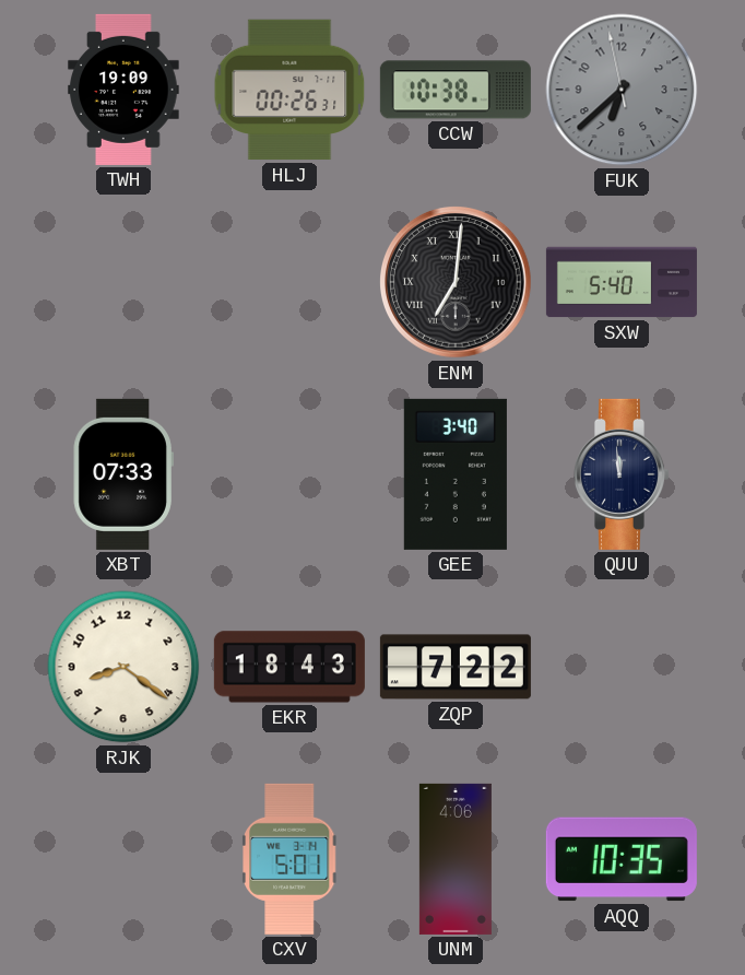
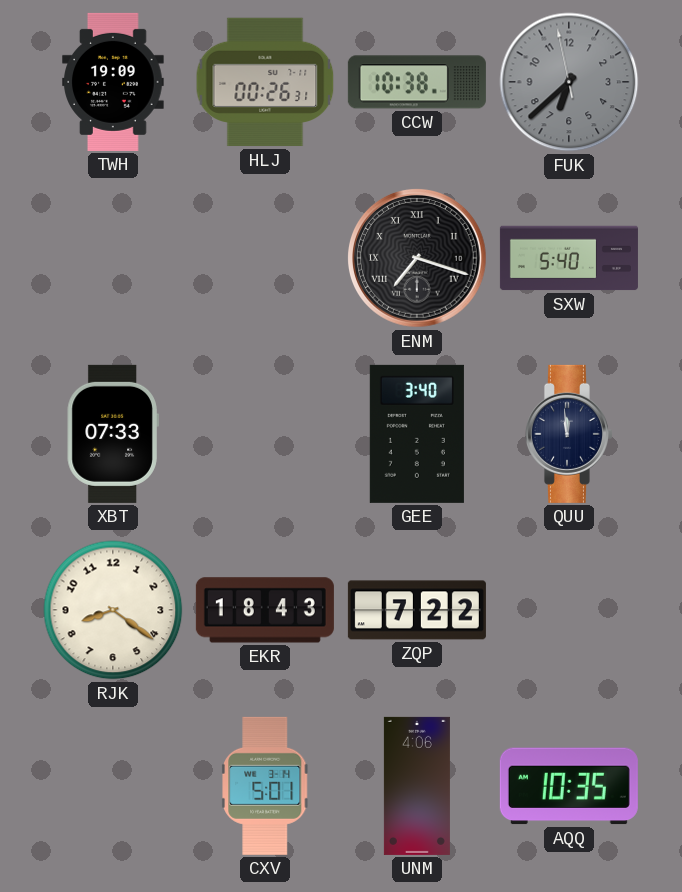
ENM: 7:01 -> 7:18 (418, 259)
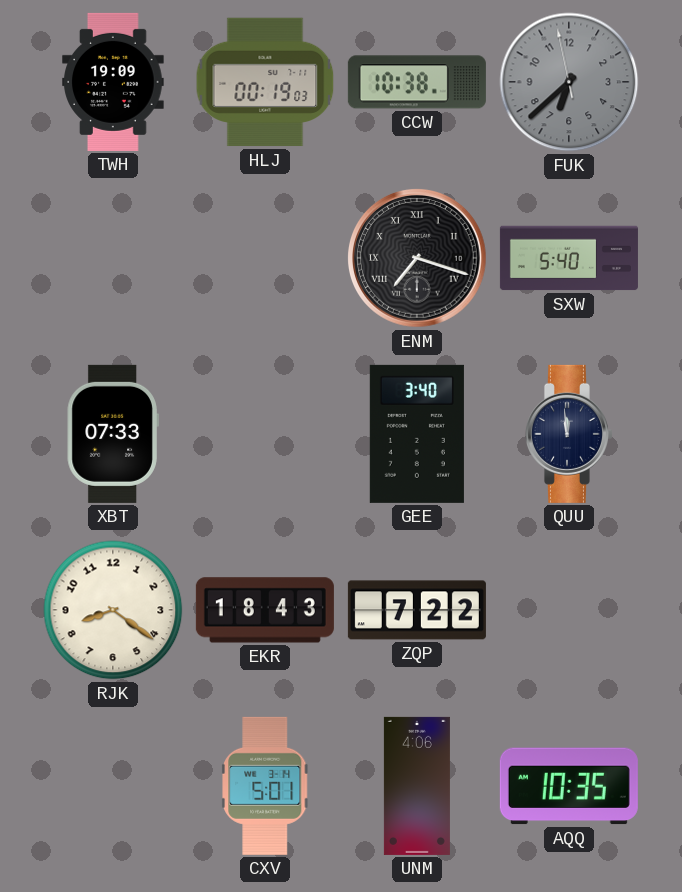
HLJ: 00:26 -> 00:19 (265, 82)
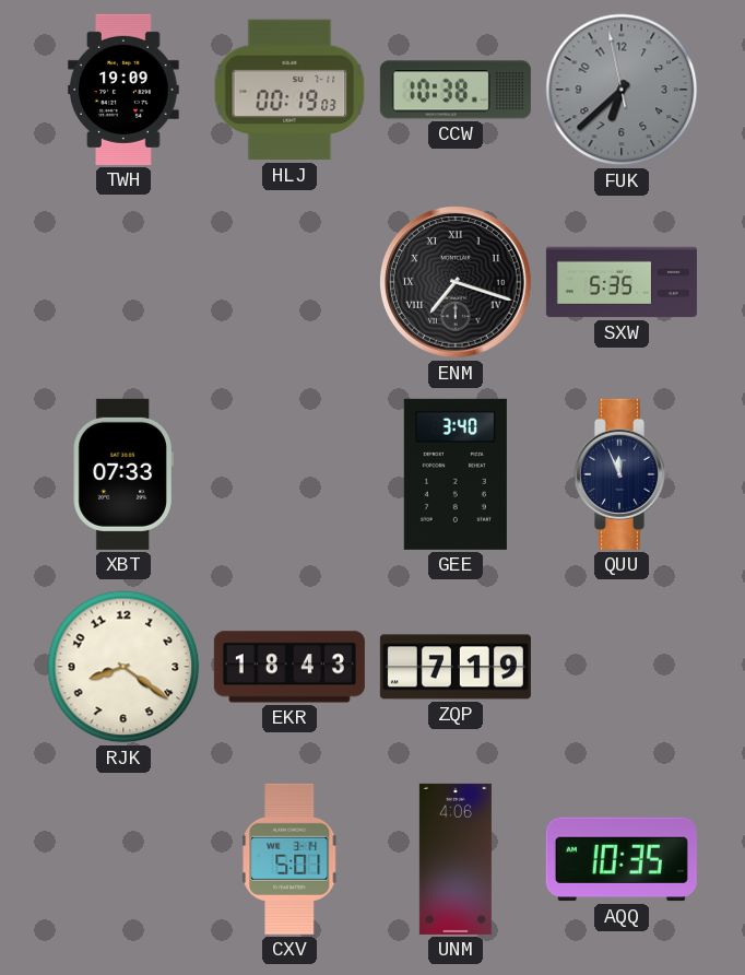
SXW: 5:40 -> 5:35 (622, 282)
QUU: 11:59 -> 11:56 (620, 474)
ZQP: 7:22 -> 7:19 (456, 667)
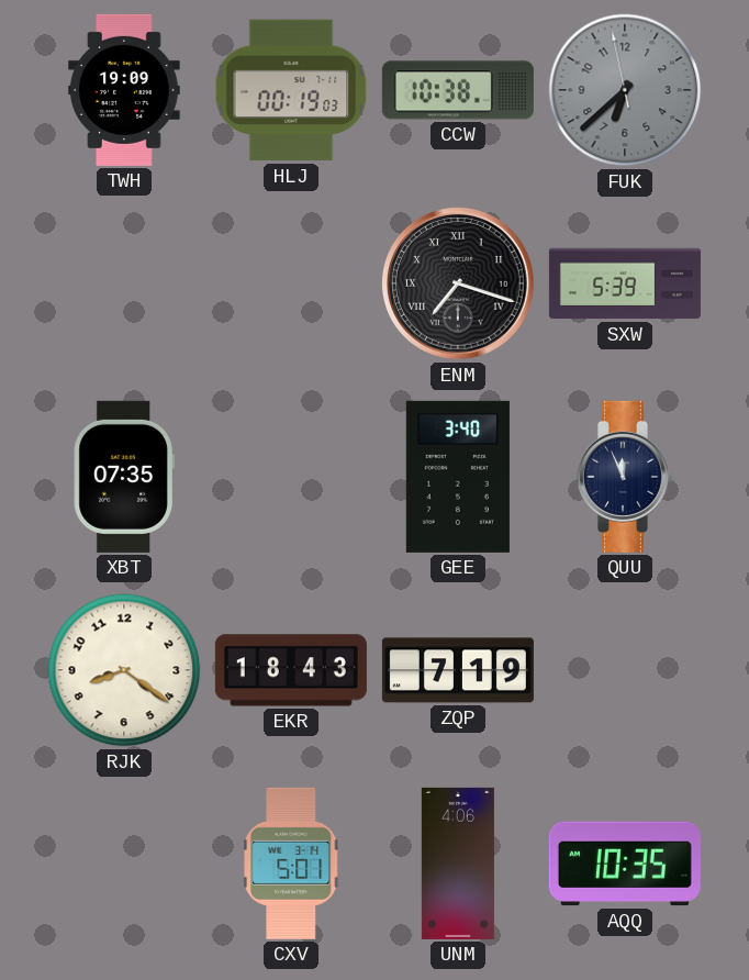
SXW: 5:35 -> 5:39 (625, 283)
XBT: 07:33 -> 07:35 (124, 477)
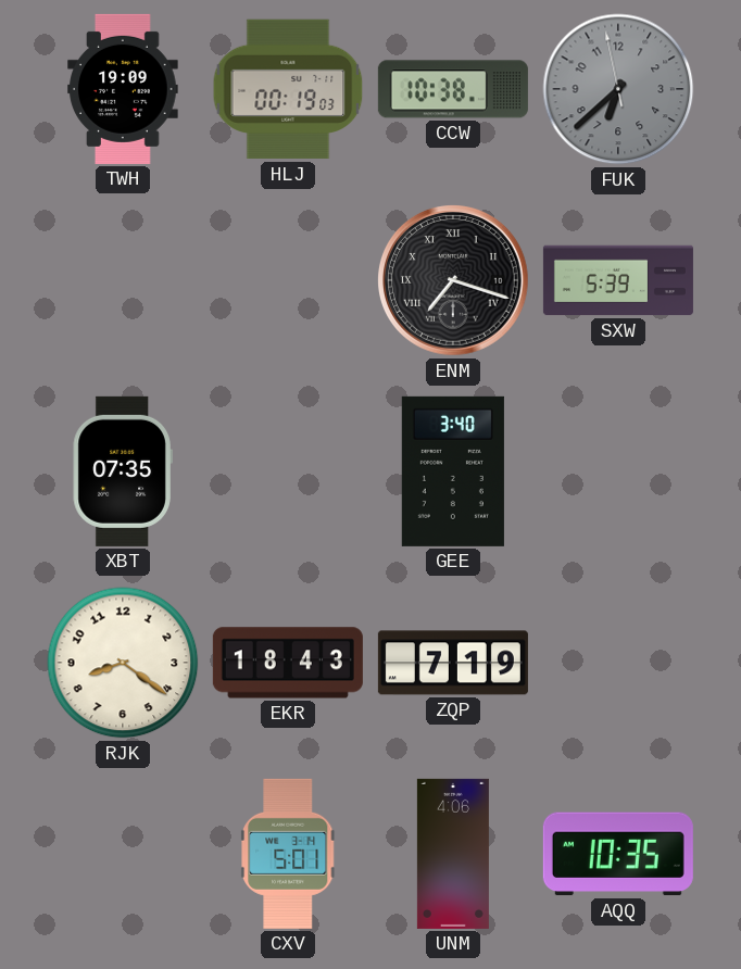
QUU: 11:56 -> none (624, 477)
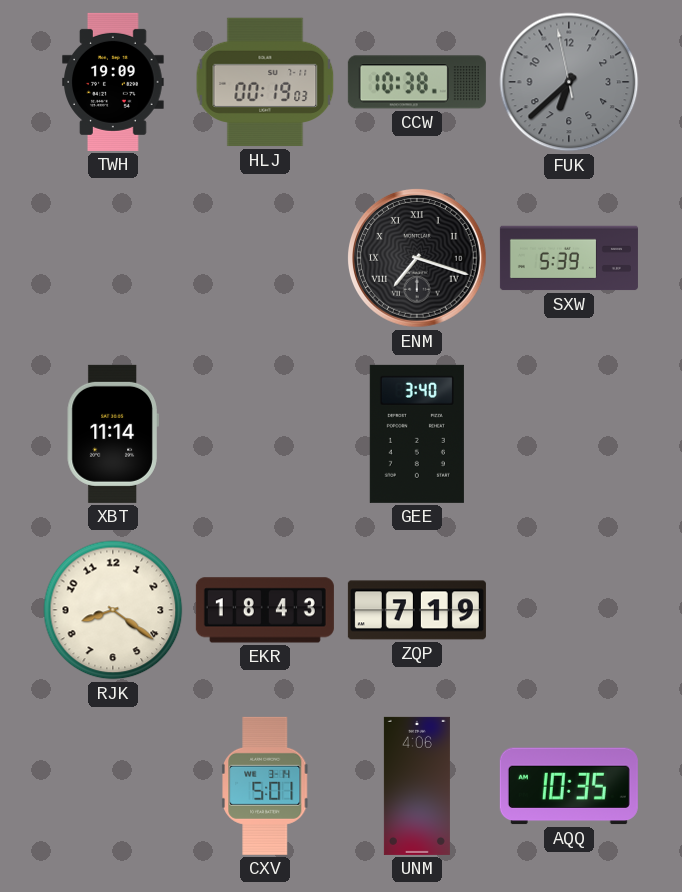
XBT: 07:35 -> 11:14 (113, 434)
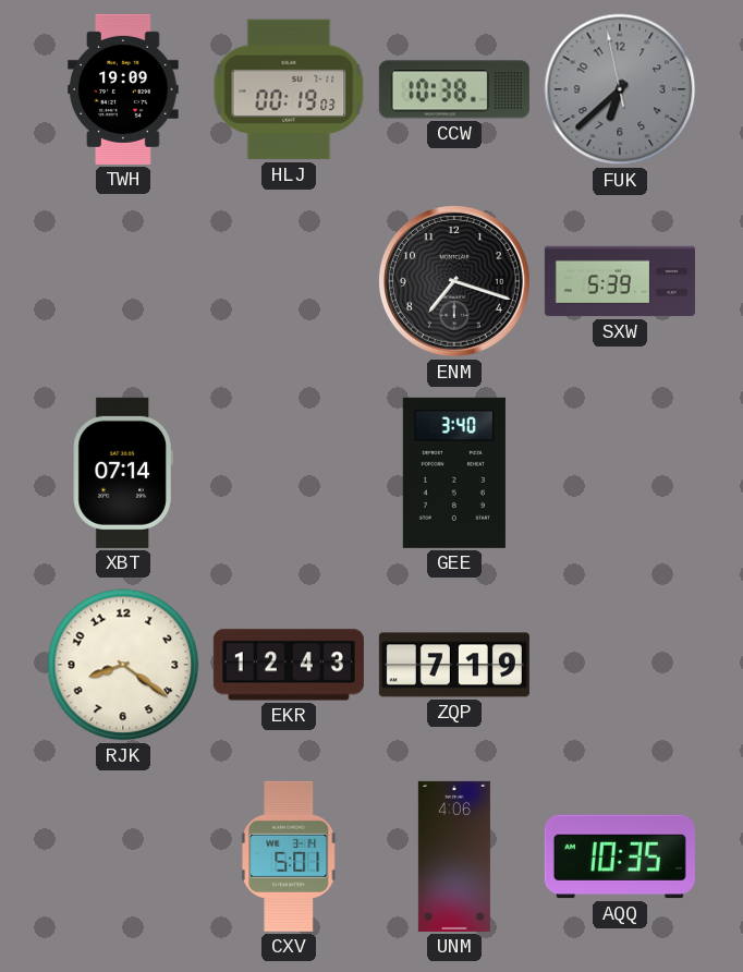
ENM numerals: Roman -> Arabic (455, 282)
XBT: 11:14 -> 07:14 (123, 473)
EKR: 18:43 -> 12:43 (289, 665)
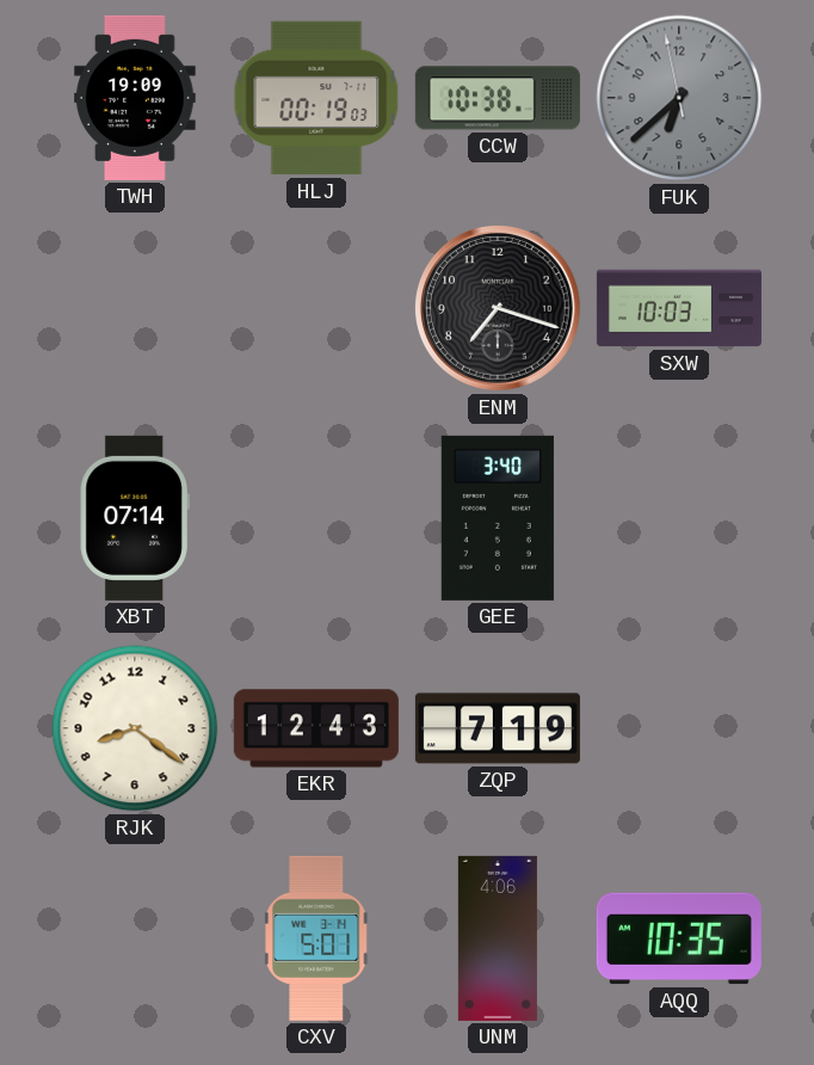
SXW: 5:39 -> 10:03 (679, 308)
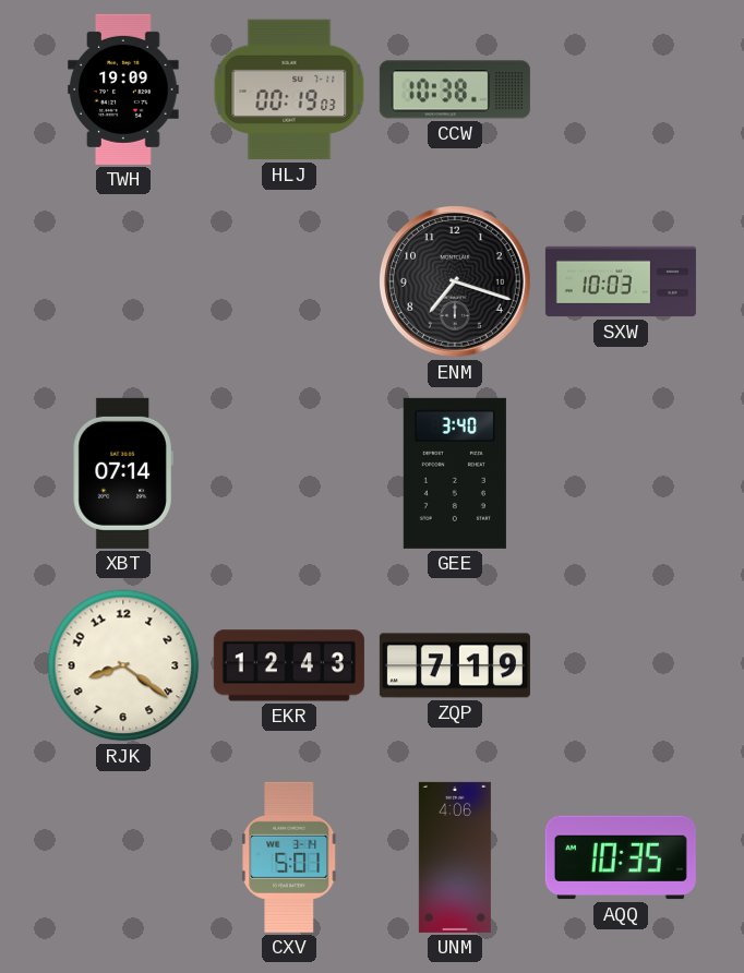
FUK: 6:37 -> none (679, 98)
